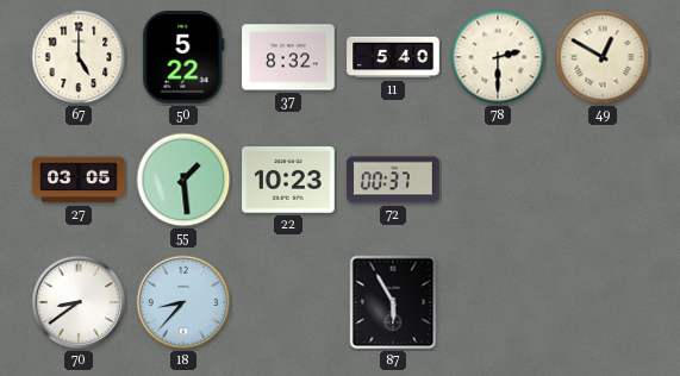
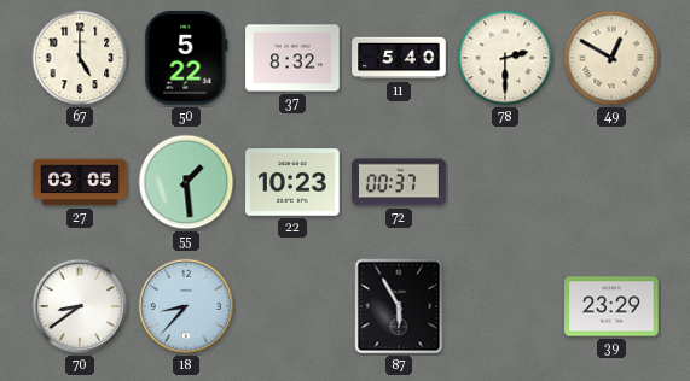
39: none -> 23:29 (611, 306)
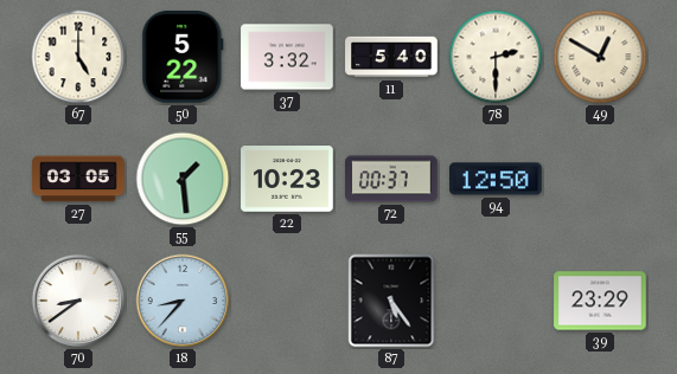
37: 8:32 -> 3:32 (287, 57)
94: none -> 12:50 (496, 179)
87: 5:55 -> 5:24 (391, 301)
